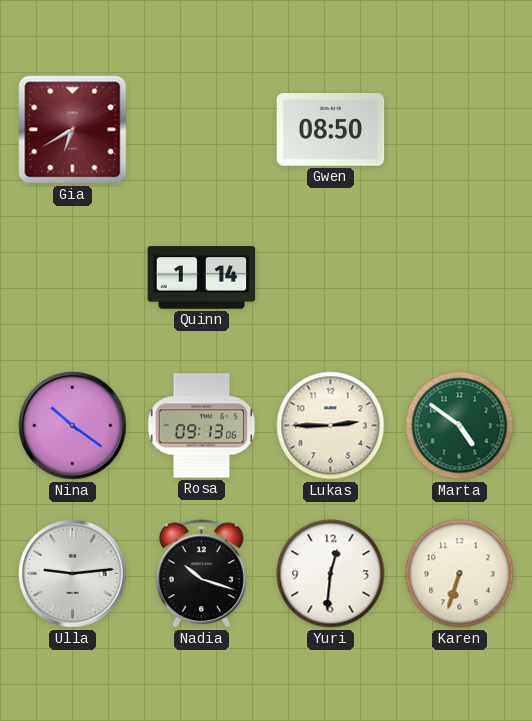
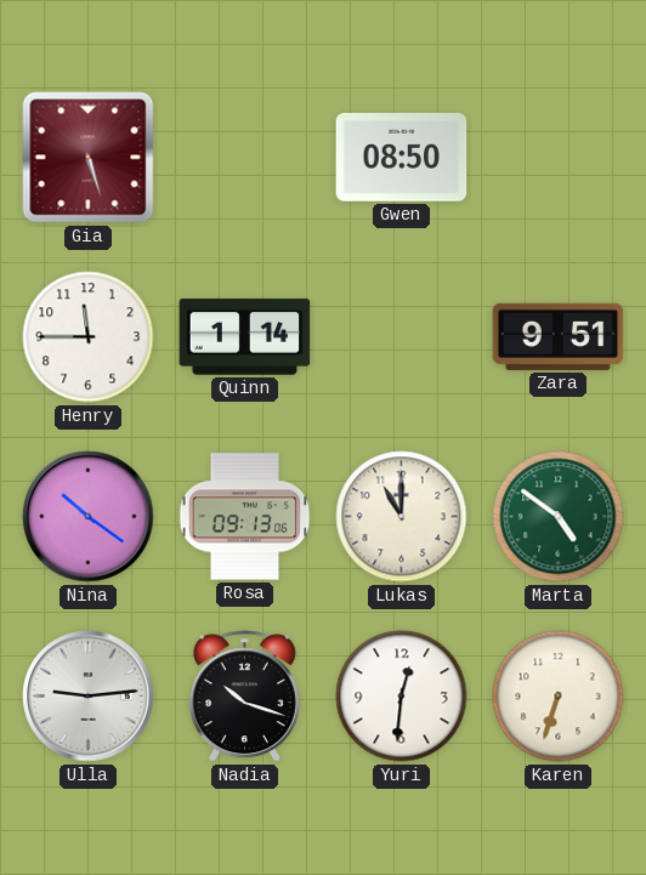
Gia: 6:40 -> 5:27 (89, 158)
Henry: none -> 11:45 (89, 337)
Zara: none -> 9:51 (559, 336)
Lukas: 2:45 -> 11:00 (402, 517)
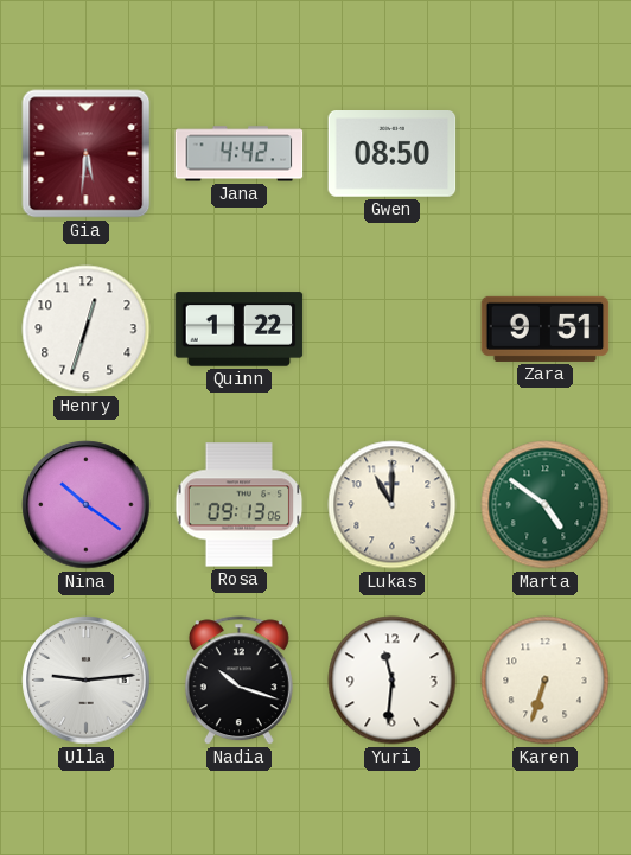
Gia: 5:27 -> 5:31 (87, 154)
Jana: none -> 4:42 (240, 154)
Henry: 11:45 -> 12:33 (87, 330)
Quinn: 1:14 -> 1:22 (240, 330)
Yuri: 12:31 -> 11:31 (393, 681)
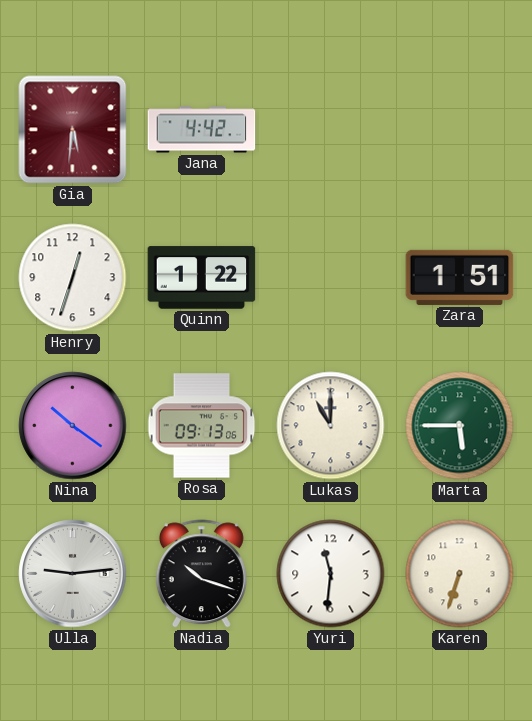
Gwen: 08:50 -> none (393, 154)
Zara: 9:51 -> 1:51 (460, 277)
Marta: 4:51 -> 5:45 (460, 426)
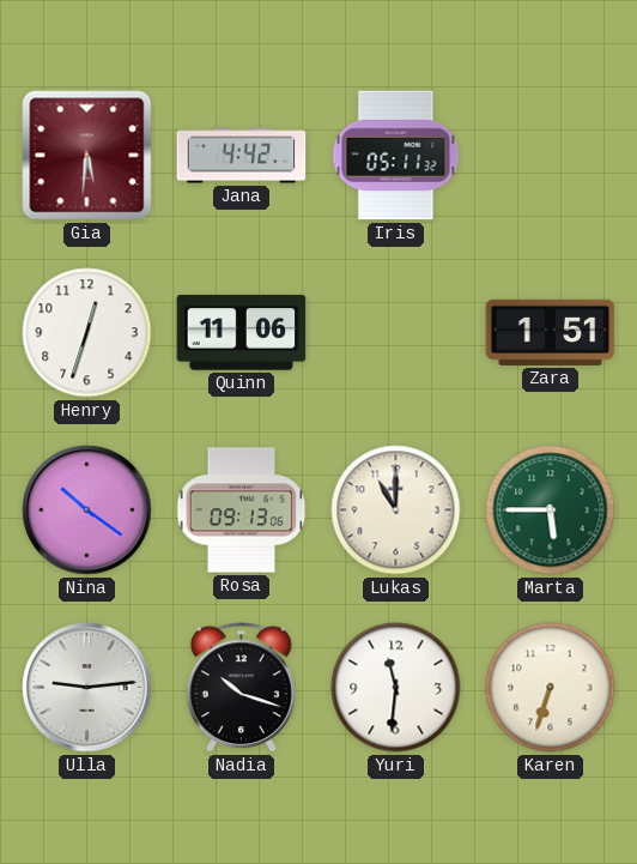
Iris: none -> 05:11 (396, 156)
Quinn: 1:22 -> 11:06 (242, 333)
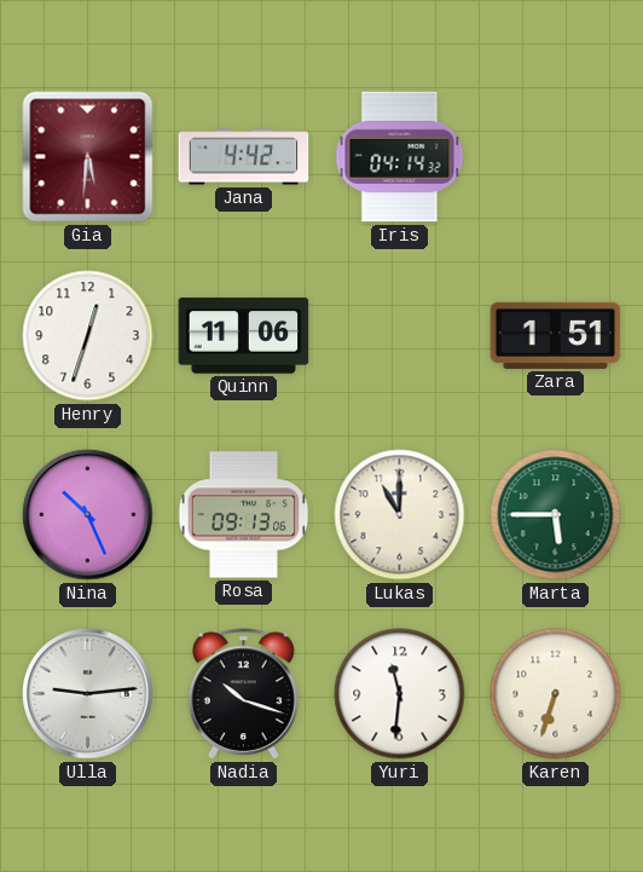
Iris: 05:11 -> 04:14 (400, 157)
Nina: 10:21 -> 10:26 (88, 515)
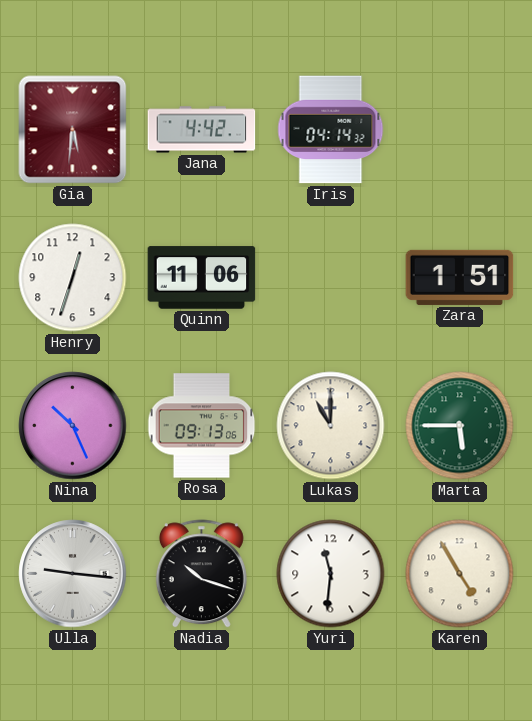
Ulla: 9:14 -> 9:16 (73, 574)
Karen: 6:33 -> 4:55 (460, 574)
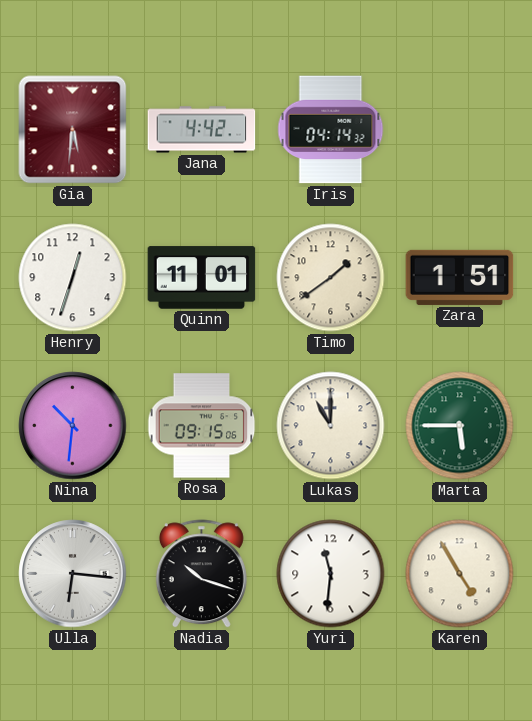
Quinn: 11:06 -> 11:01 (202, 278)
Timo: none -> 1:39 (331, 278)
Nina: 10:26 -> 10:31 (73, 426)
Rosa: 09:13 -> 09:15 (202, 426)
Ulla: 9:16 -> 6:16 (73, 574)
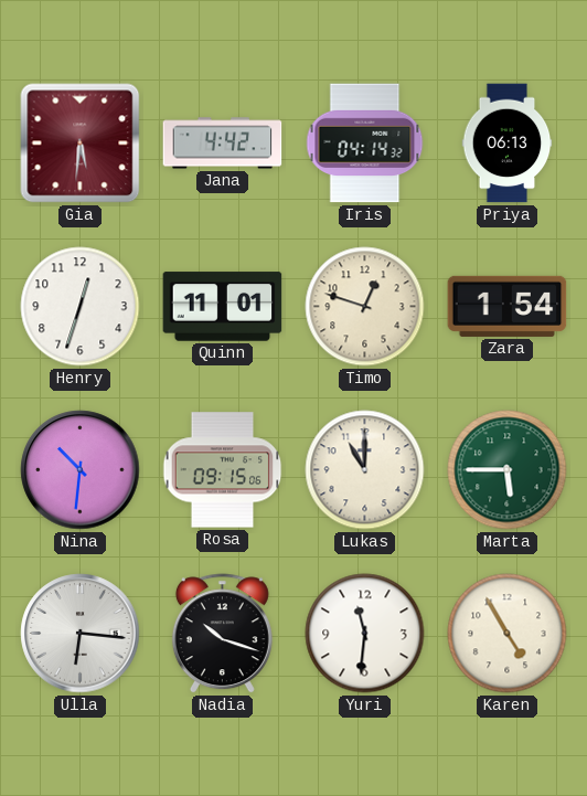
Priya: none -> 06:13 (508, 144)
Timo: 1:39 -> 12:48 (365, 307)
Zara: 1:51 -> 1:54 (508, 306)
